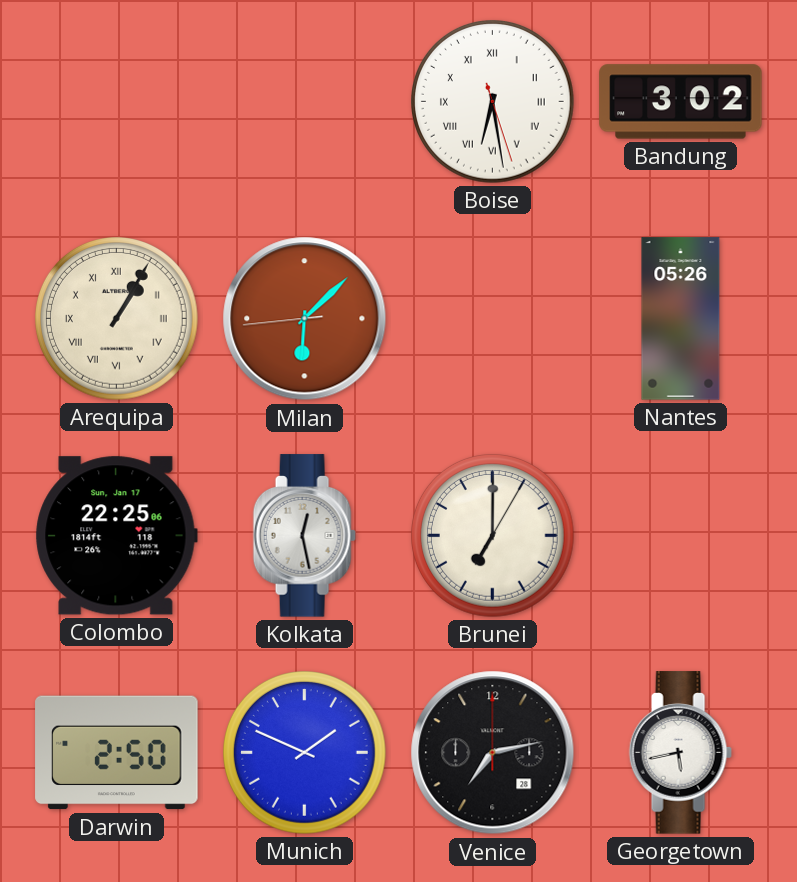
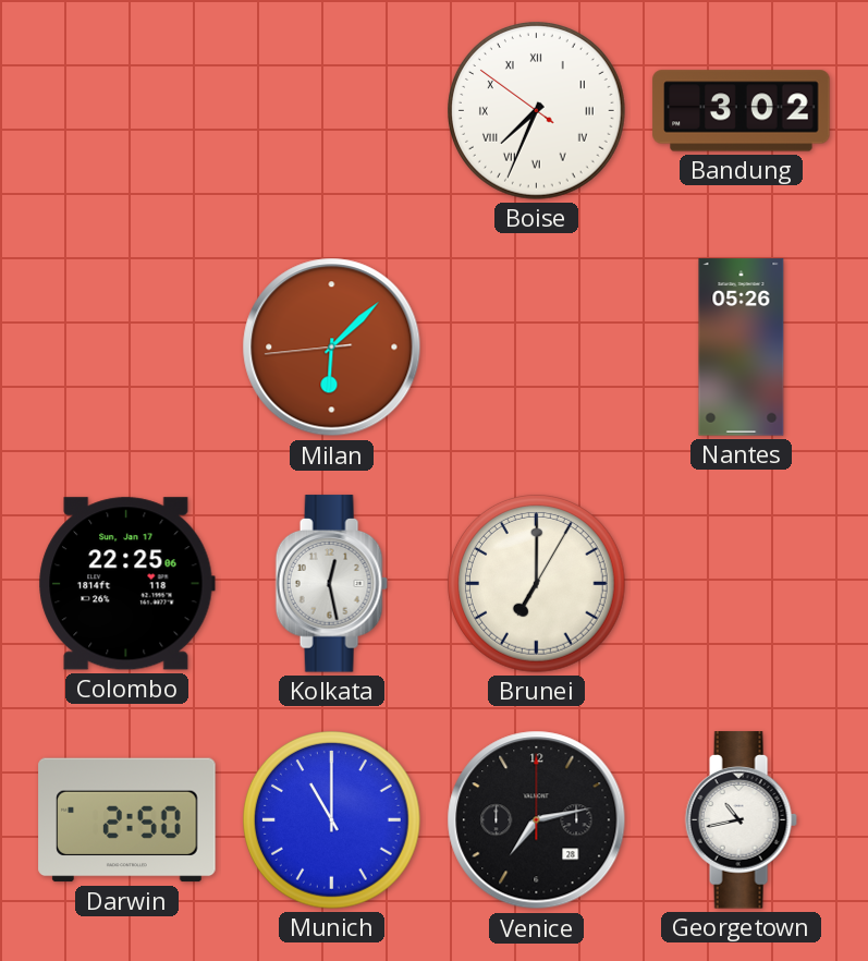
Boise: 6:28 -> 7:33 (537, 111)
Arequipa: 1:05 -> none (117, 319)
Munich: 1:49 -> 11:00 (332, 820)
Georgetown: 5:43 -> 10:43 (741, 820)
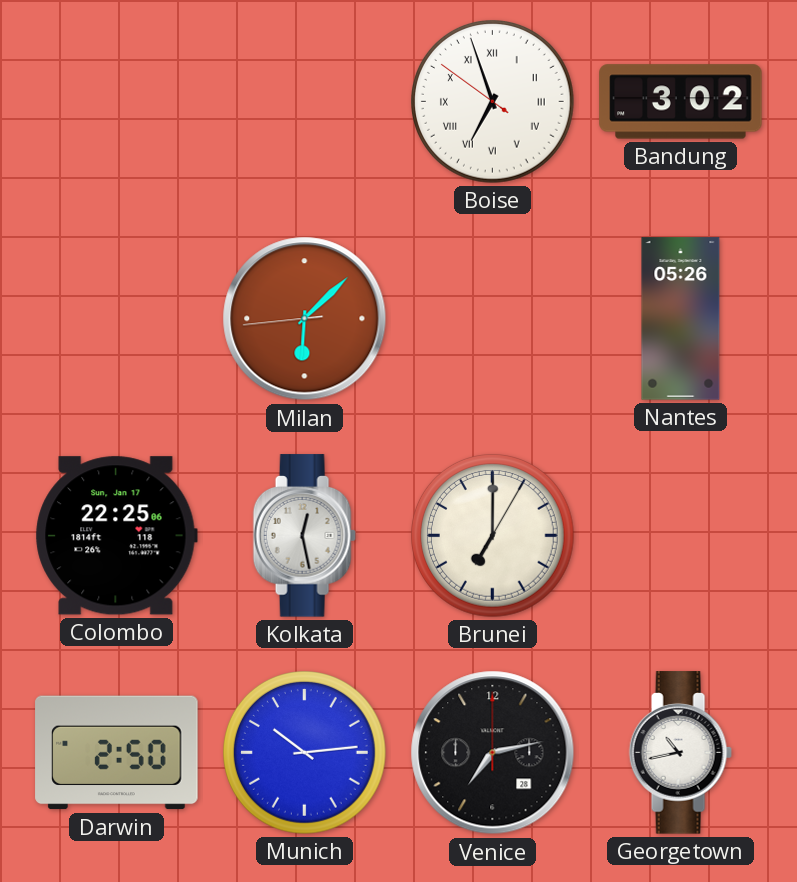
Boise: 7:33 -> 6:56 (493, 102)
Munich: 11:00 -> 10:14 (305, 753)
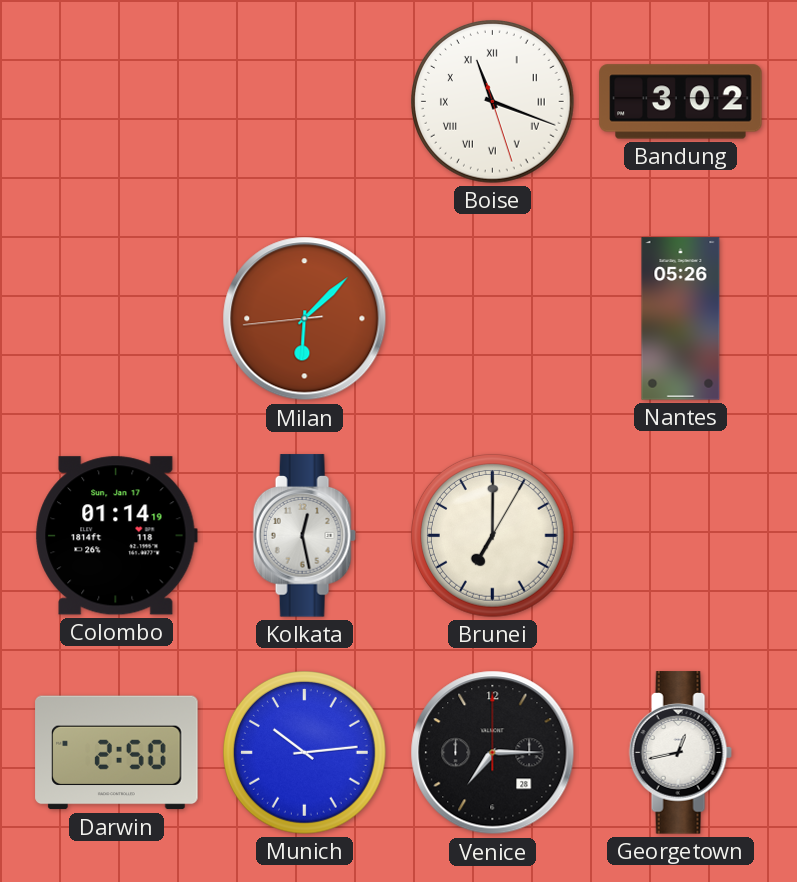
Boise: 6:56 -> 11:18 (493, 102)
Colombo: 22:25 -> 01:14 (116, 536)
Venice: 7:13 -> 7:15 (493, 753)
Georgetown: 10:43 -> 12:43 (680, 753)
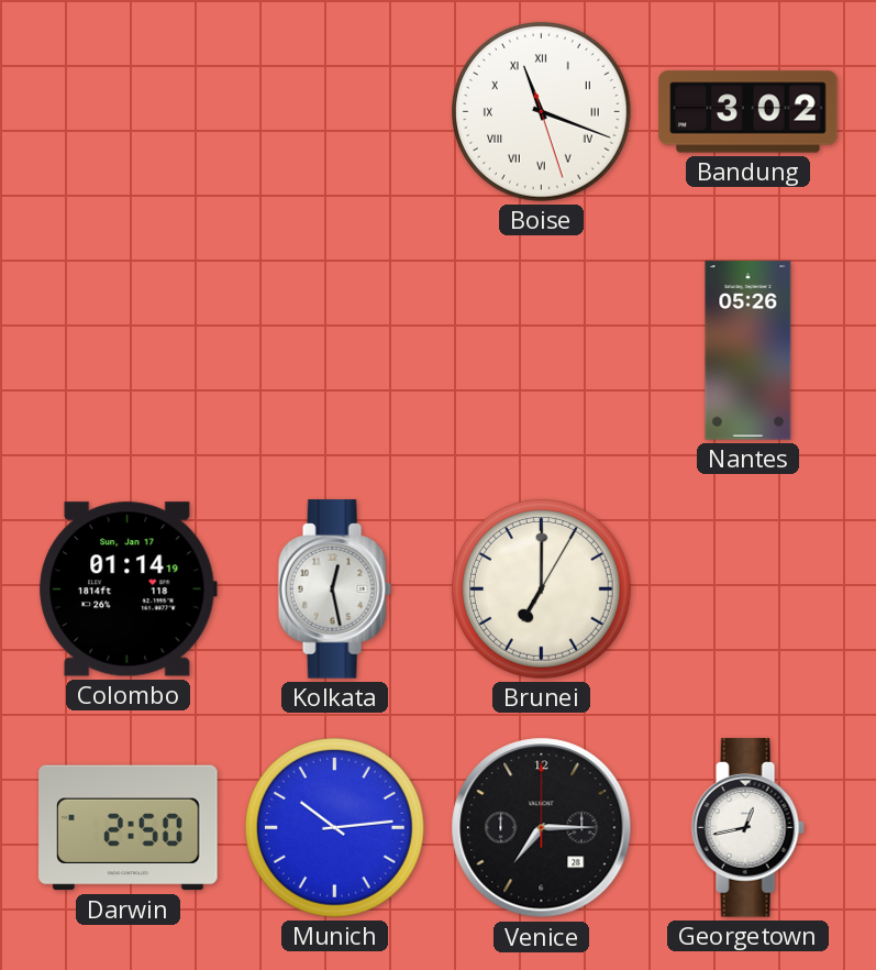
Milan: 6:07 -> none (305, 319)
